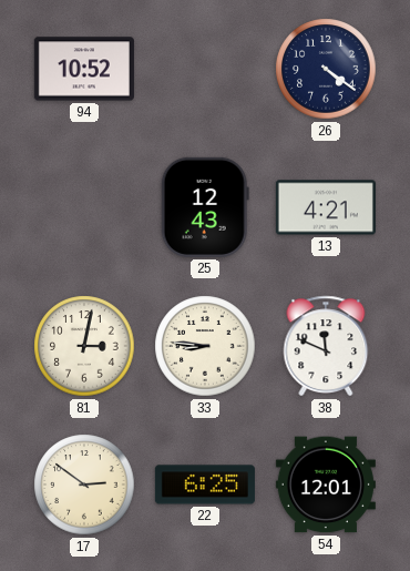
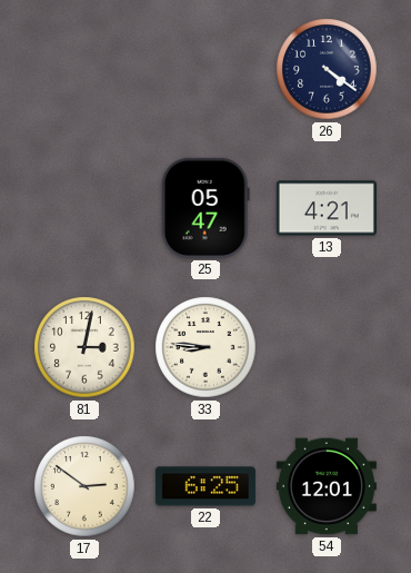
94: 10:52 -> none (84, 69)
25: 12:43 -> 05:47 (205, 208)
38: 11:49 -> none (326, 346)
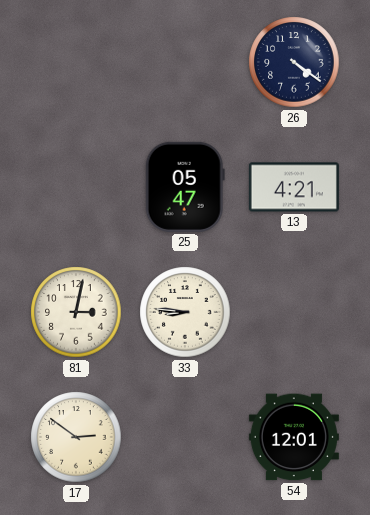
22: 6:25 -> none (205, 486)
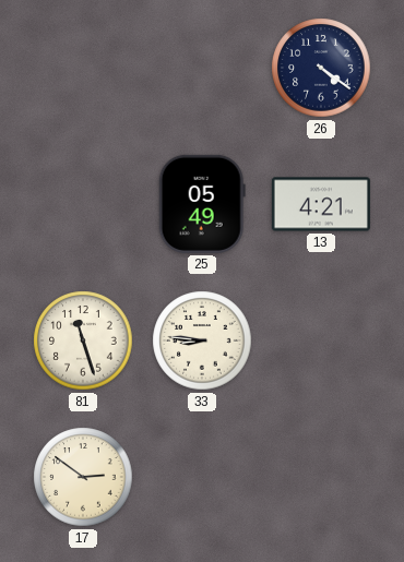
25: 05:47 -> 05:49 (202, 204)
81: 3:02 -> 11:27 (83, 340)
54: 12:01 -> none (294, 437)
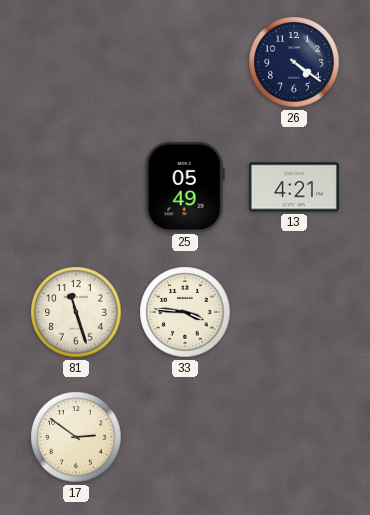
33: 8:46 -> 3:46 (185, 312)
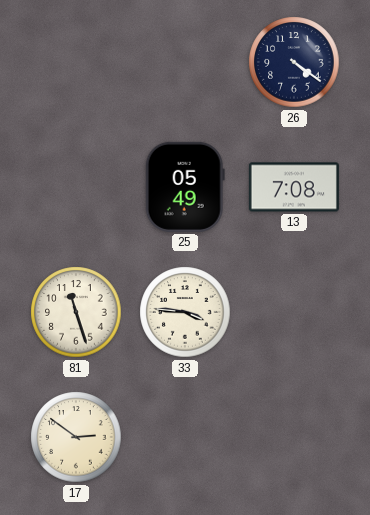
13: 4:21 -> 7:08 (294, 187)
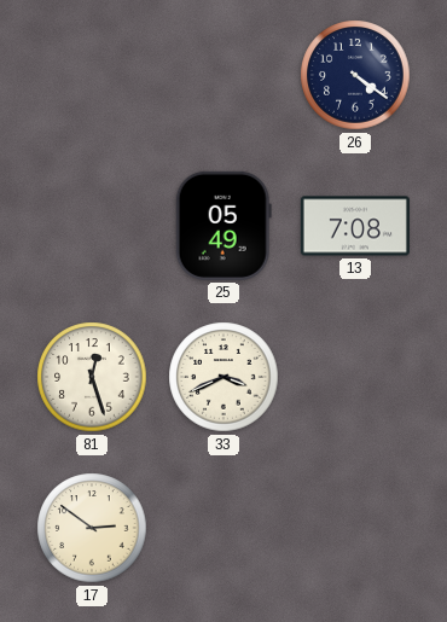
81: 11:27 -> 12:27 (92, 377)
33: 3:46 -> 3:41 (224, 377)
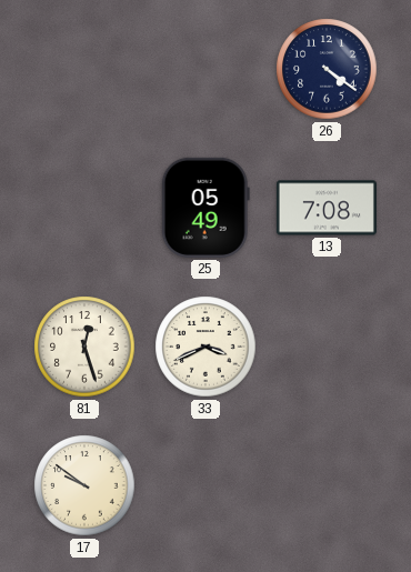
17: 2:51 -> 9:51 (84, 485)
